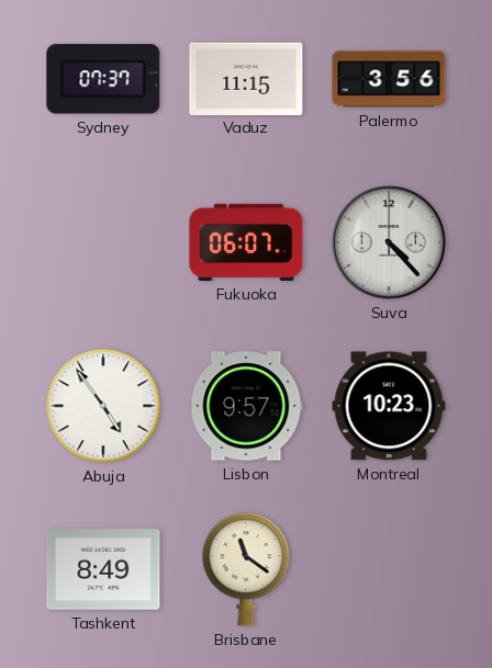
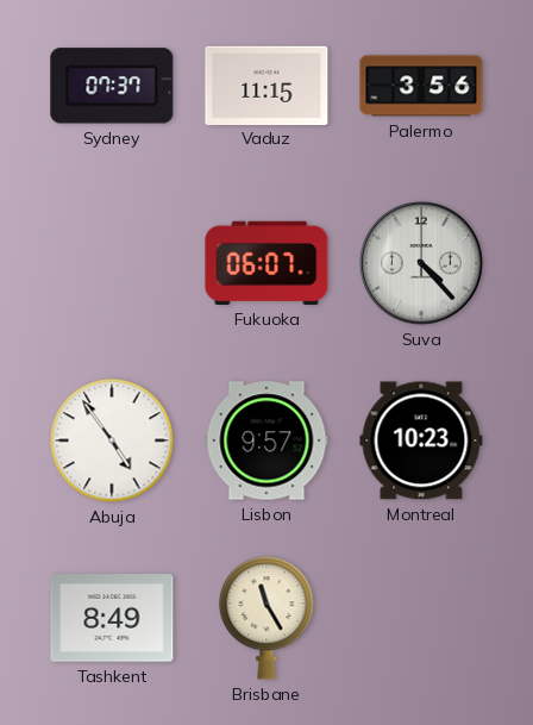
Brisbane: 11:21 -> 11:25 (266, 619)
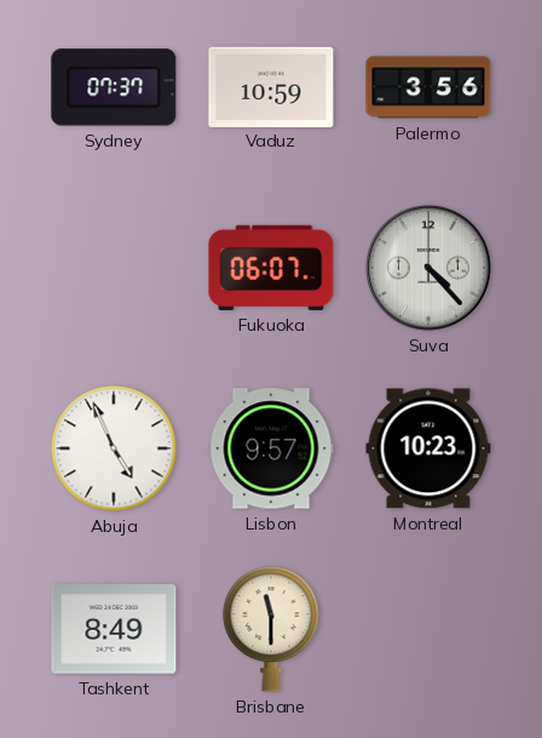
Vaduz: 11:15 -> 10:59 (271, 86)
Abuja: 4:54 -> 4:56 (114, 448)
Brisbane: 11:25 -> 11:30 (271, 630)
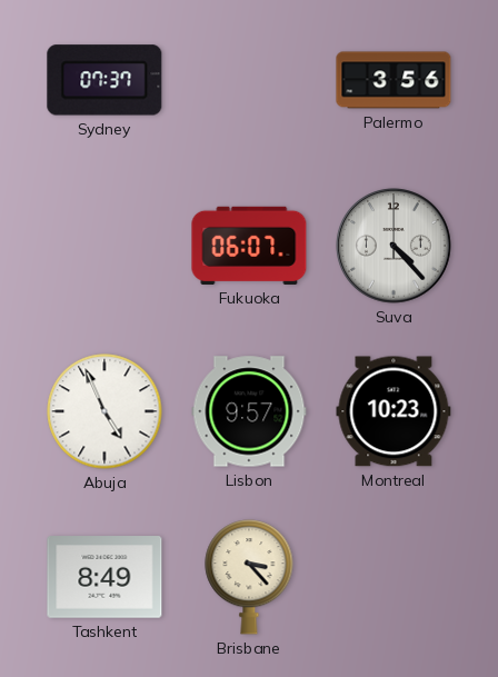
Vaduz: 10:59 -> none (271, 86)
Brisbane: 11:30 -> 3:23 (249, 578)
